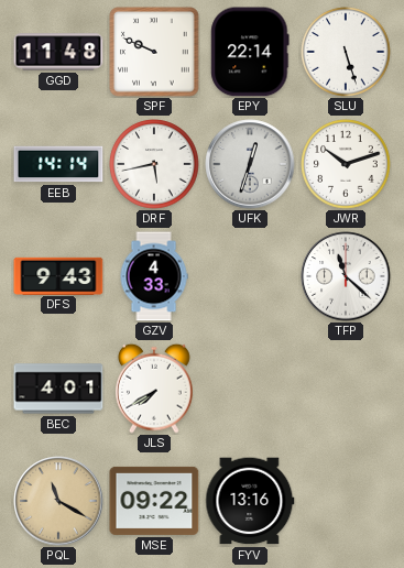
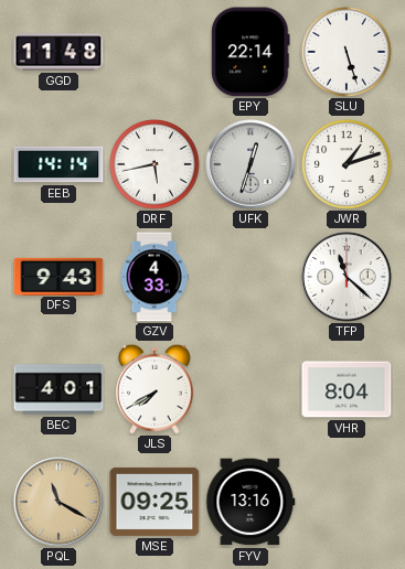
SPF: 9:49 -> none (154, 52)
JWR: 10:12 -> 1:12 (347, 164)
VHR: none -> 8:04 (347, 389)
MSE: 09:22 -> 09:25 (154, 502)
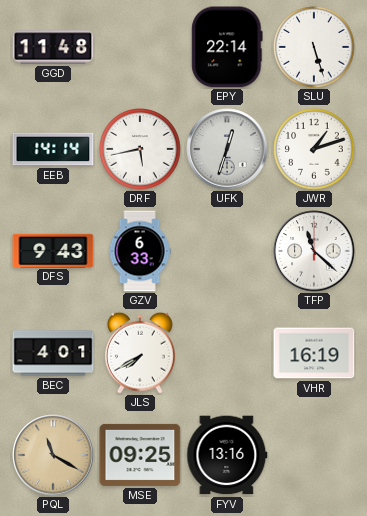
GZV: 4:33 -> 6:33 (140, 251)
VHR: 8:04 -> 16:19 (314, 353)
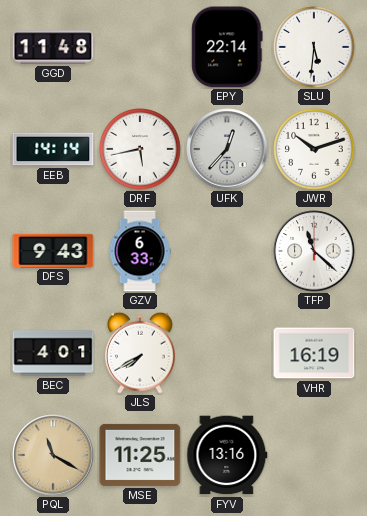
SLU: 5:27 -> 5:31 (314, 47)
UFK: 12:33 -> 12:37 (227, 149)
JWR: 1:12 -> 10:12 (314, 149)
MSE: 09:25 -> 11:25 (140, 455)
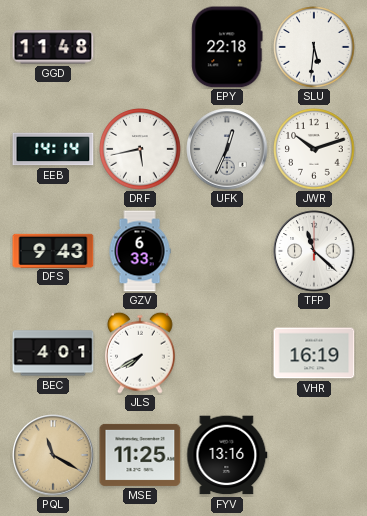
EPY: 22:14 -> 22:18 (227, 47)
UFK: 12:37 -> 12:34 (227, 149)
